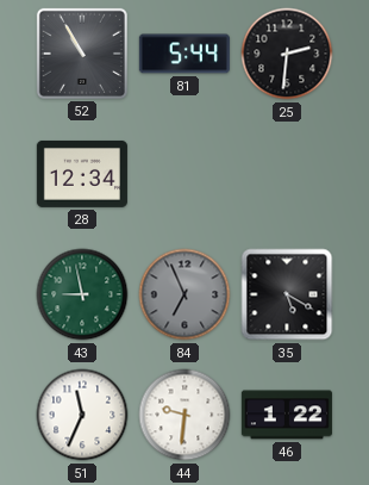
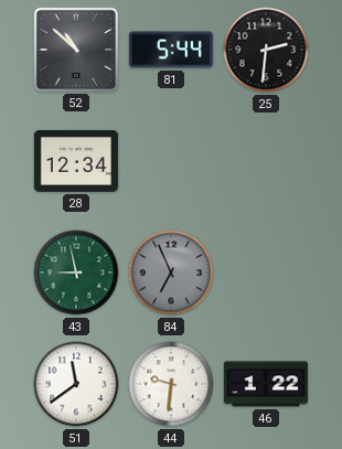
52: 10:55 -> 10:52 (76, 50)
35: 5:20 -> none (287, 294)
51: 11:34 -> 11:39 (76, 384)
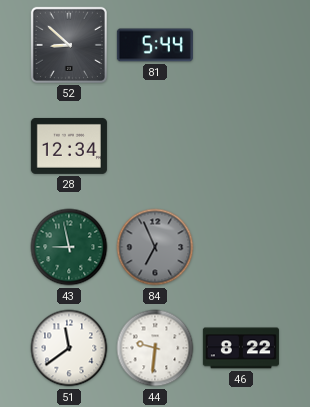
52: 10:52 -> 8:52 (69, 45)
25: 2:31 -> none (266, 50)
46: 1:22 -> 8:22 (241, 348)
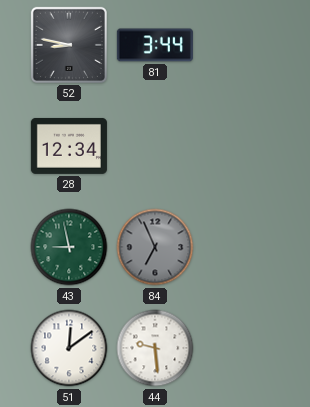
52: 8:52 -> 8:47 (69, 45)
81: 5:44 -> 3:44 (155, 45)
51: 11:39 -> 12:09 (69, 348)
44: 9:31 -> 9:29 (155, 348)
46: 8:22 -> none (241, 348)
